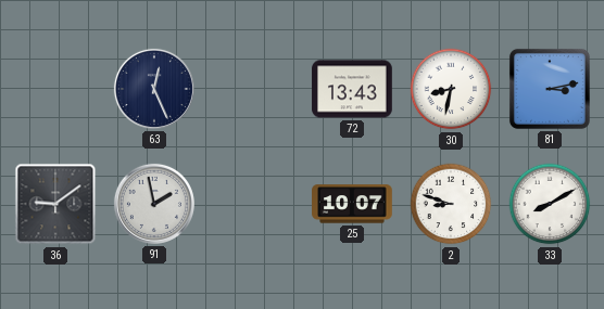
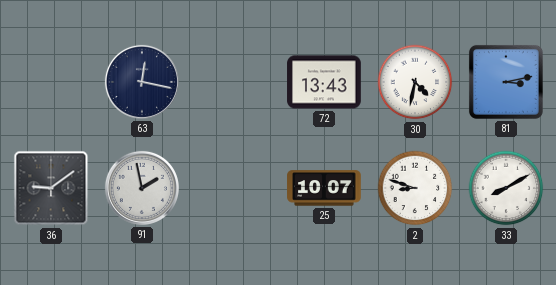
63: 12:26 -> 12:17 (142, 82)
30: 8:32 -> 4:32 (415, 82)
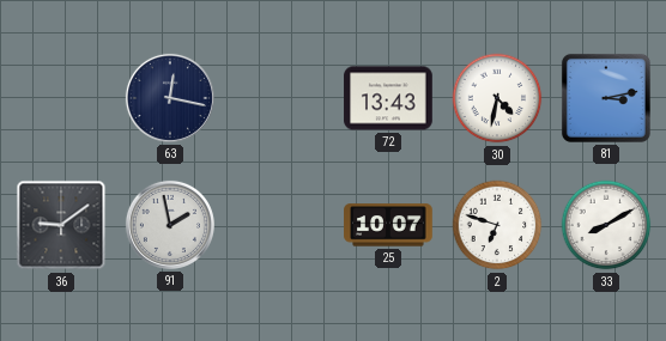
2: 8:48 -> 6:48 (497, 225)
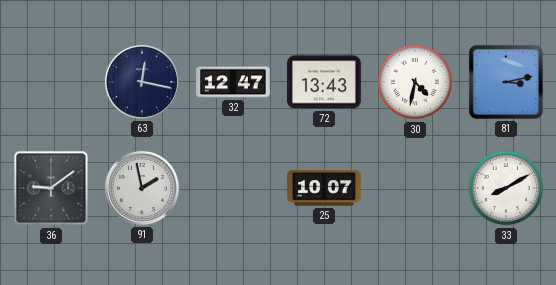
32: none -> 12:47 (233, 82)
2: 6:48 -> none (497, 225)
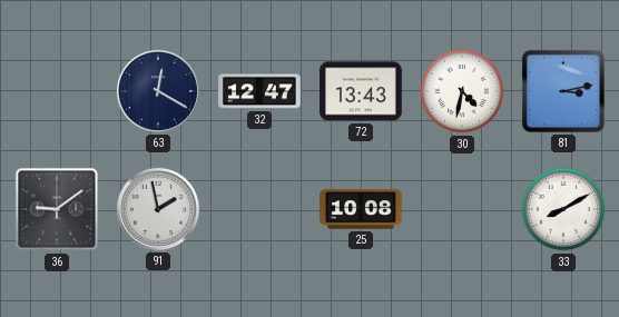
63: 12:17 -> 12:20 (158, 91)
25: 10:07 -> 10:08 (361, 209)
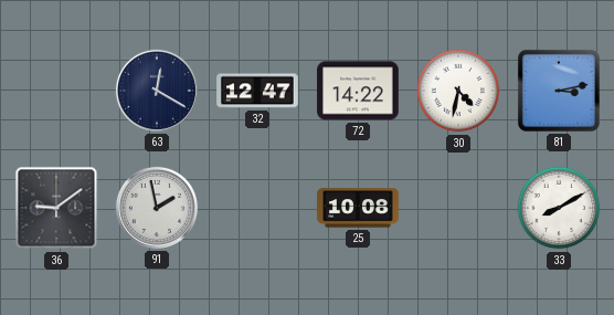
72: 13:43 -> 14:22 (358, 91)
